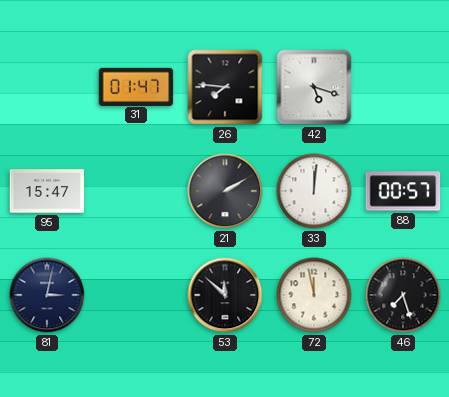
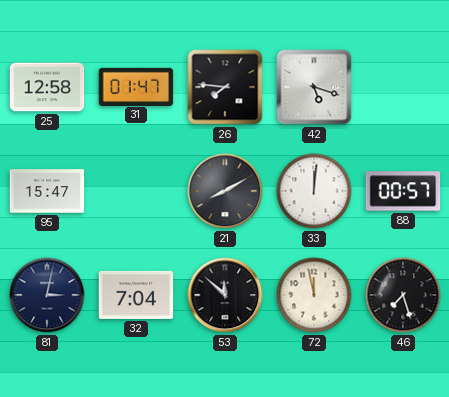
25: none -> 12:58 (47, 87)
21: 2:10 -> 8:10 (225, 191)
32: none -> 7:04 (136, 295)
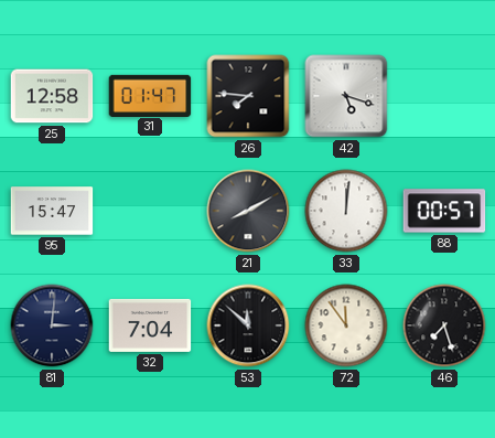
81: 3:02 -> 3:01 (52, 325)
72: 11:58 -> 11:54 (346, 325)
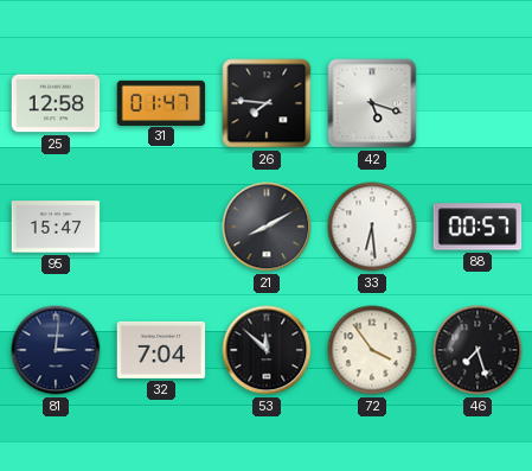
33: 12:01 -> 6:29 (372, 227)
72: 11:54 -> 3:54 (372, 350)
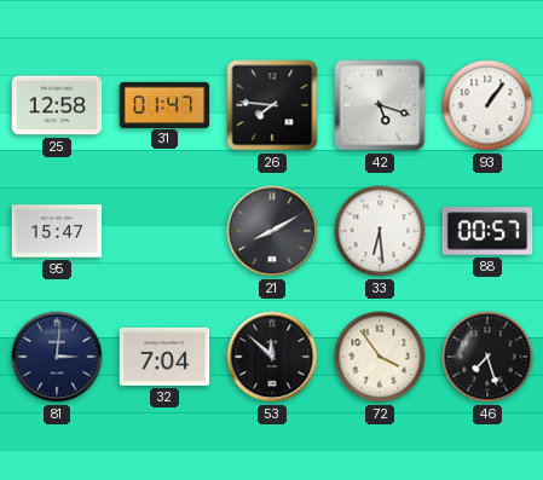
93: none -> 1:06 (487, 105)
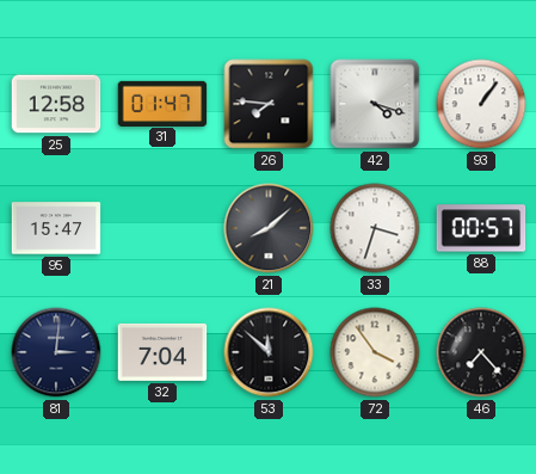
42: 5:18 -> 4:18 (375, 104)
21: 8:10 -> 8:08 (269, 228)
33: 6:29 -> 3:33 (375, 228)
46: 7:27 -> 7:23 (481, 352)
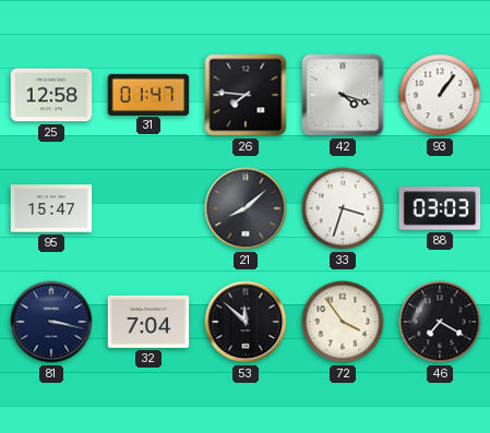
88: 00:57 -> 03:03 (440, 208)
81: 3:01 -> 3:17 (51, 322)
46: 7:23 -> 7:20 (440, 322)
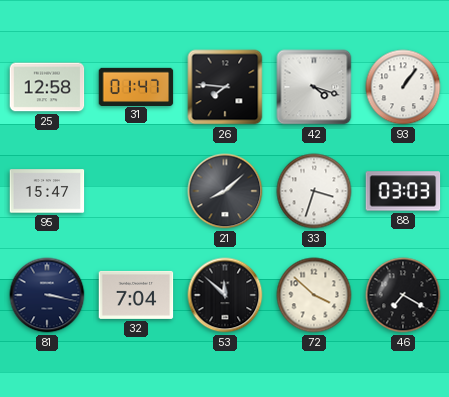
72: 3:54 -> 3:52 (314, 295)
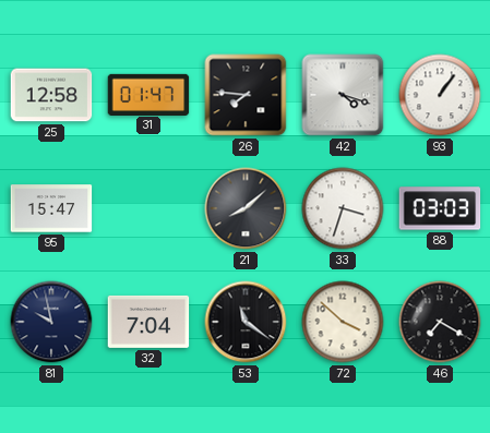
81: 3:17 -> 9:58 (51, 322)
53: 11:52 -> 11:21 (246, 322)
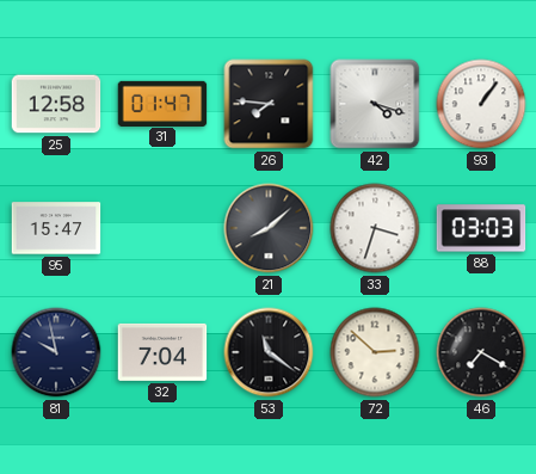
72: 3:52 -> 2:52 (375, 352)
